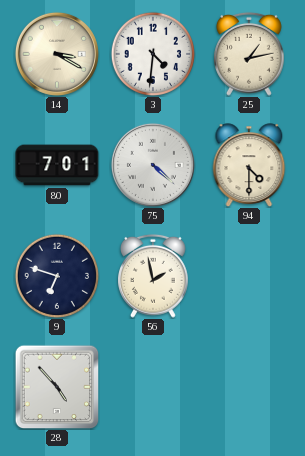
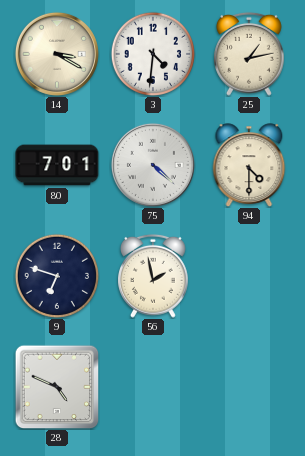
28: 4:53 -> 4:49 (57, 387)
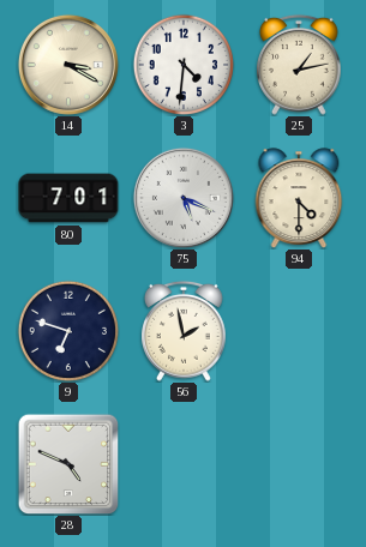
75: 4:22 -> 5:19 (184, 198)
